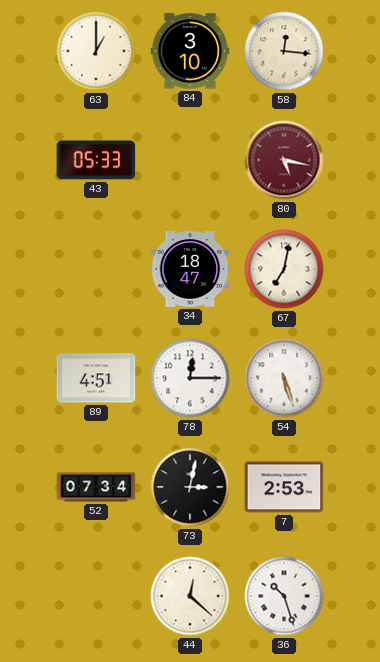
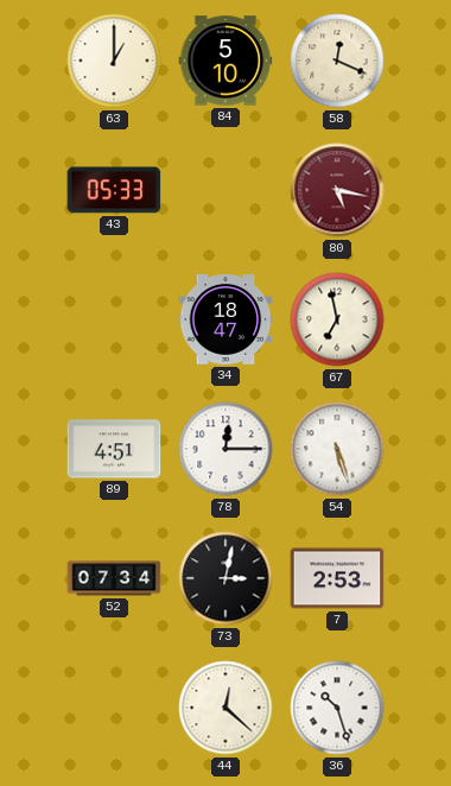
84: 3:10 -> 5:10 (225, 61)
58: 12:16 -> 12:19 (337, 61)
67: 7:02 -> 6:58 (337, 319)
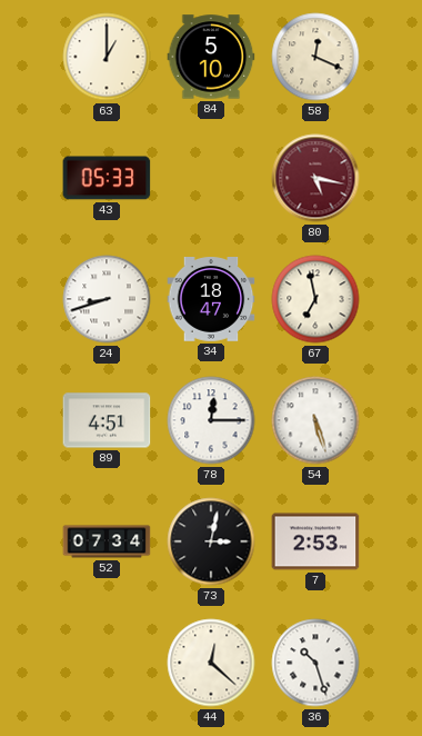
24: none -> 8:42 (107, 299)
